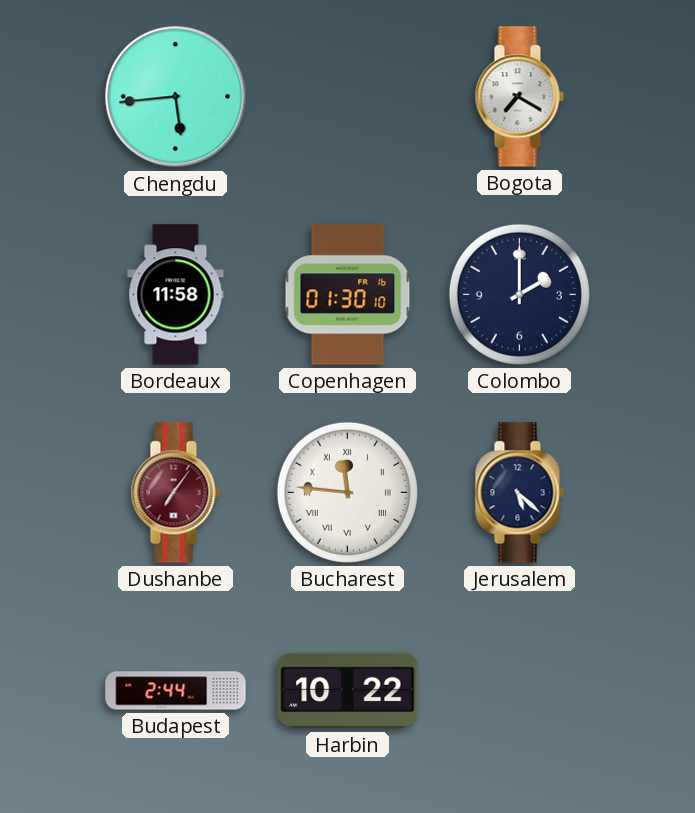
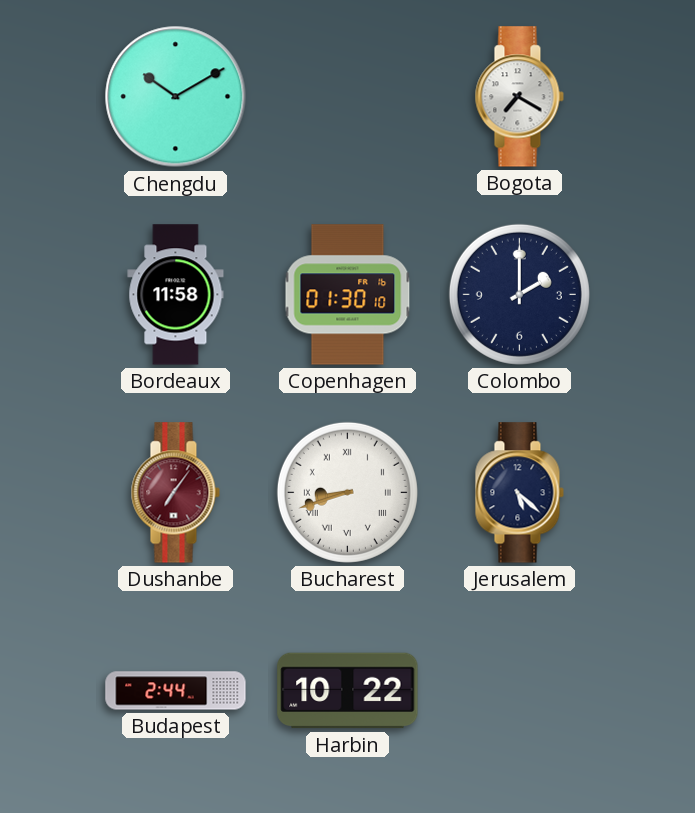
Chengdu: 5:44 -> 10:10 (176, 97)
Bucharest: 11:46 -> 8:42 (347, 492)
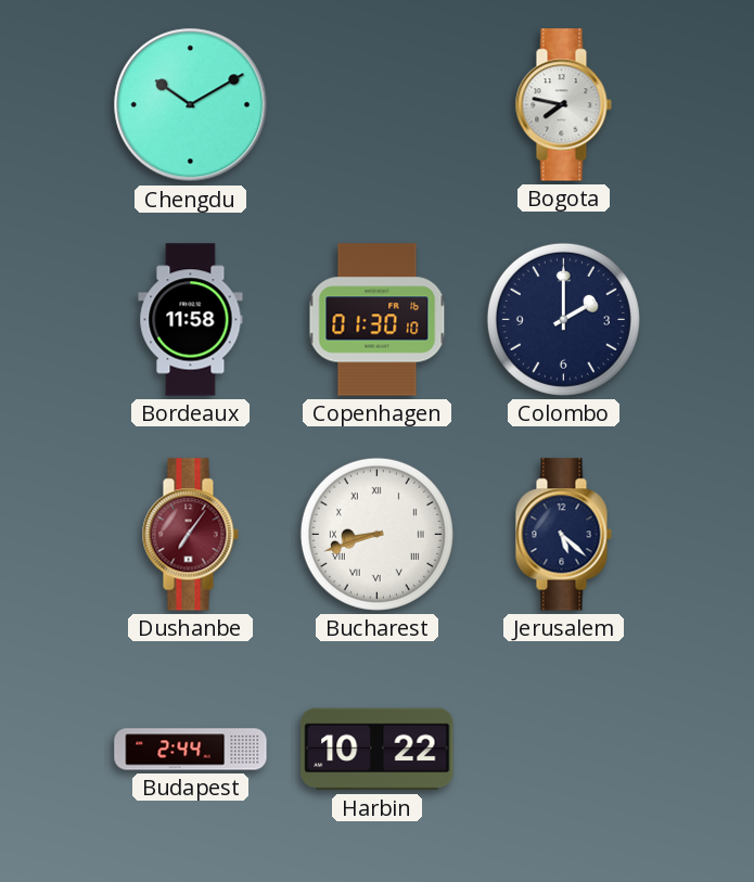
Bogota: 7:20 -> 7:47 (563, 105)
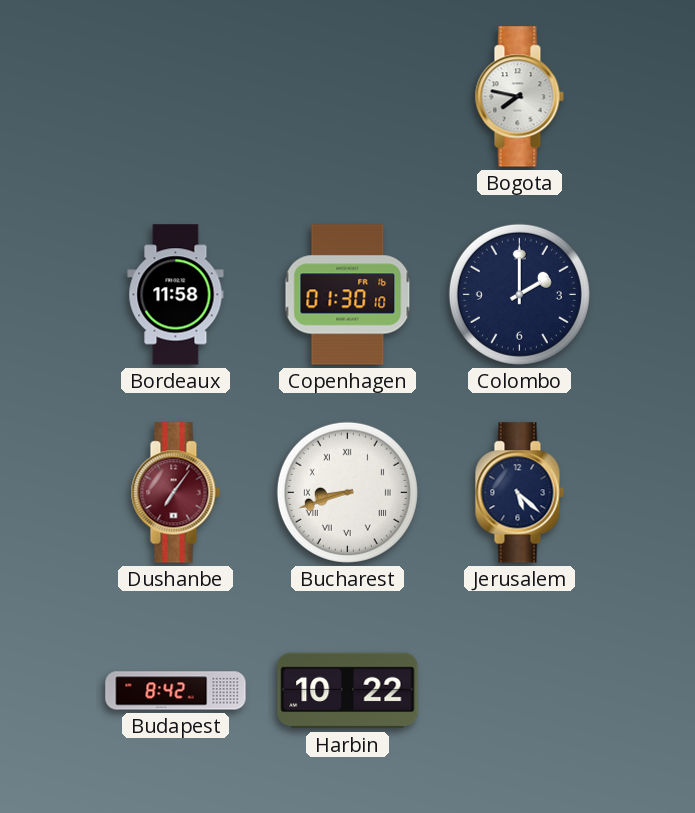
Chengdu: 10:10 -> none (191, 105)
Budapest: 2:44 -> 8:42 (176, 691)
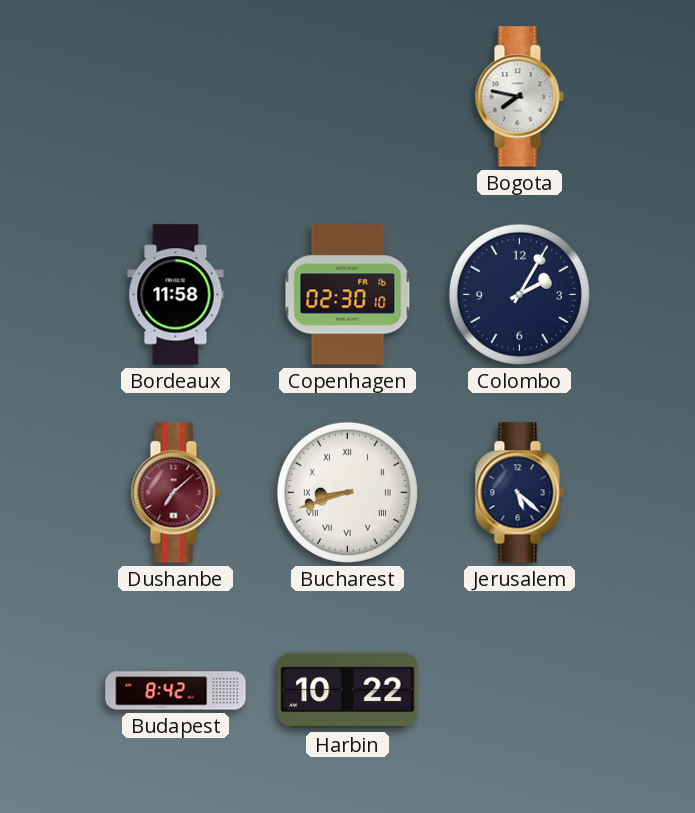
Copenhagen: 01:30 -> 02:30 (348, 295)
Colombo: 2:00 -> 2:05 (519, 294)
Dushanbe: 7:06 -> 7:08 (175, 493)
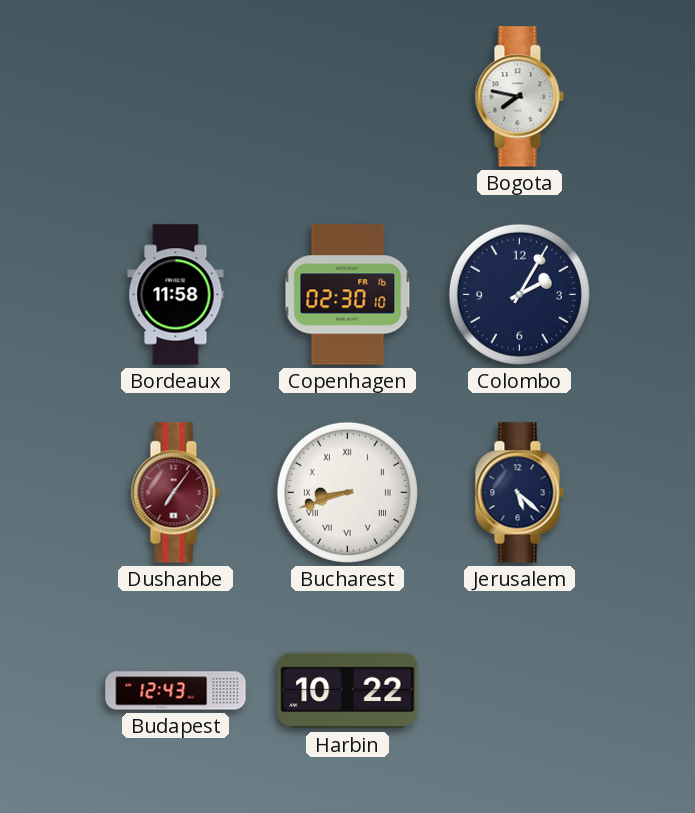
Dushanbe: 7:08 -> 7:06 (175, 493)
Budapest: 8:42 -> 12:43 (176, 691)
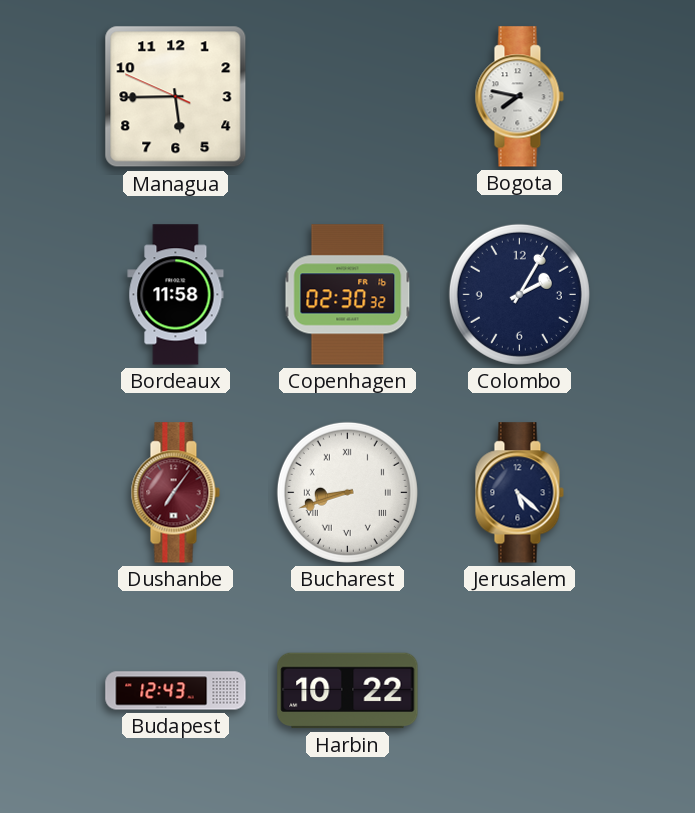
Managua: none -> 5:44 (176, 97)
Copenhagen: 02:30:10 -> 02:30:32 (348, 295)
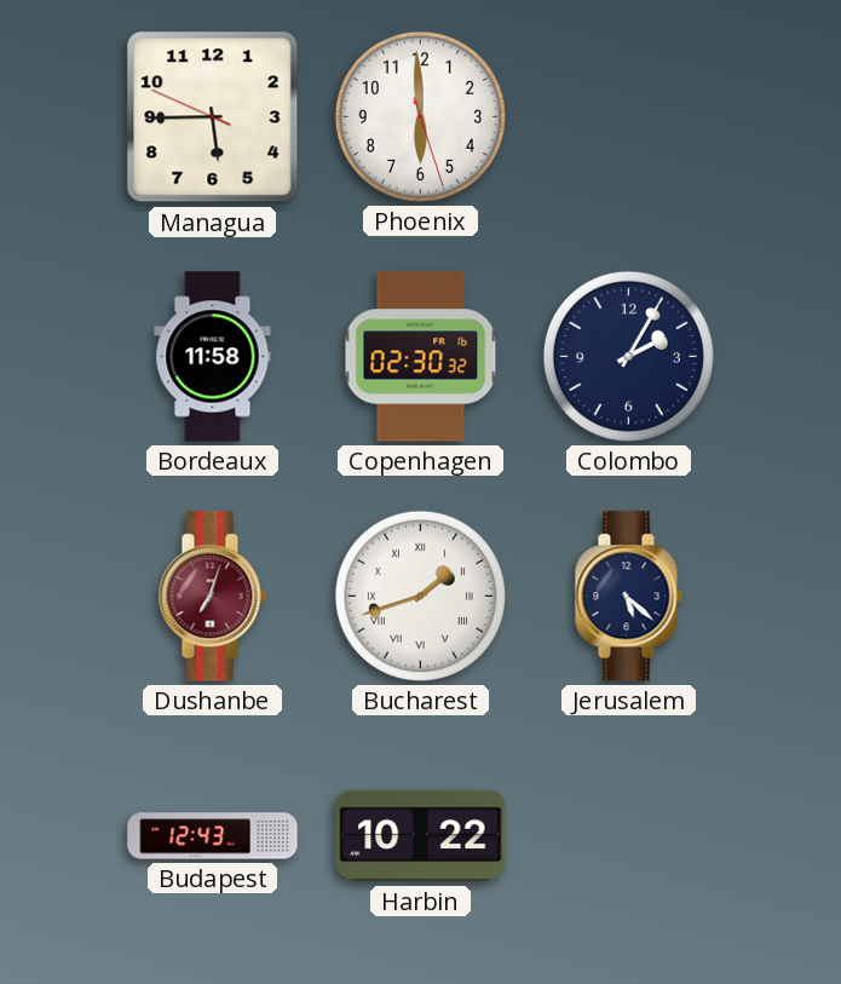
Phoenix: none -> 5:59 (420, 116)
Bogota: 7:47 -> none (519, 97)
Dushanbe: 7:06 -> 7:03 (212, 597)
Bucharest: 8:42 -> 1:42 (420, 595)
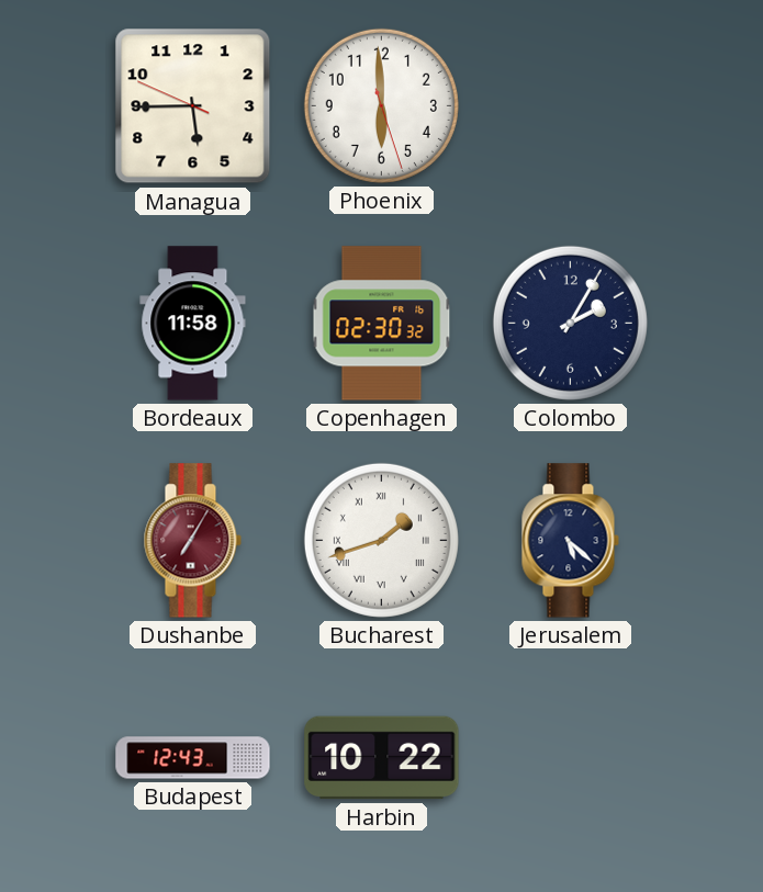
Dushanbe: 7:03 -> 7:05 (192, 541)
